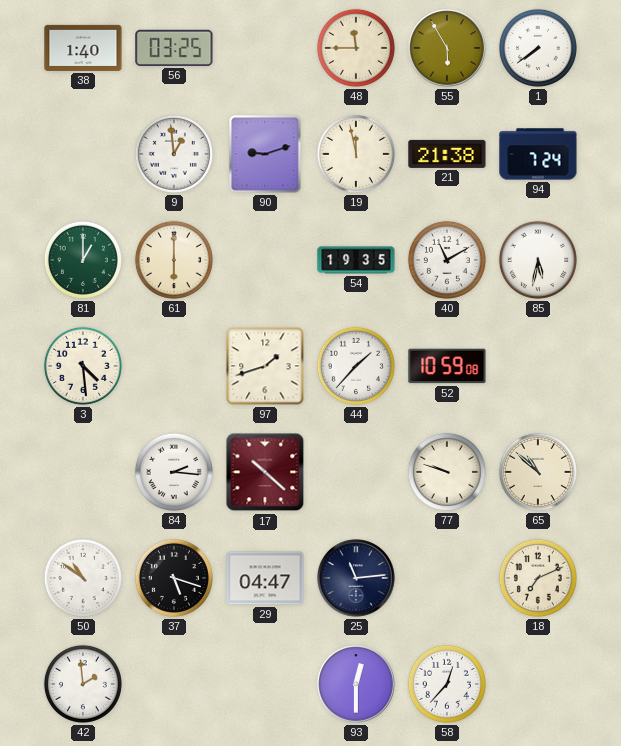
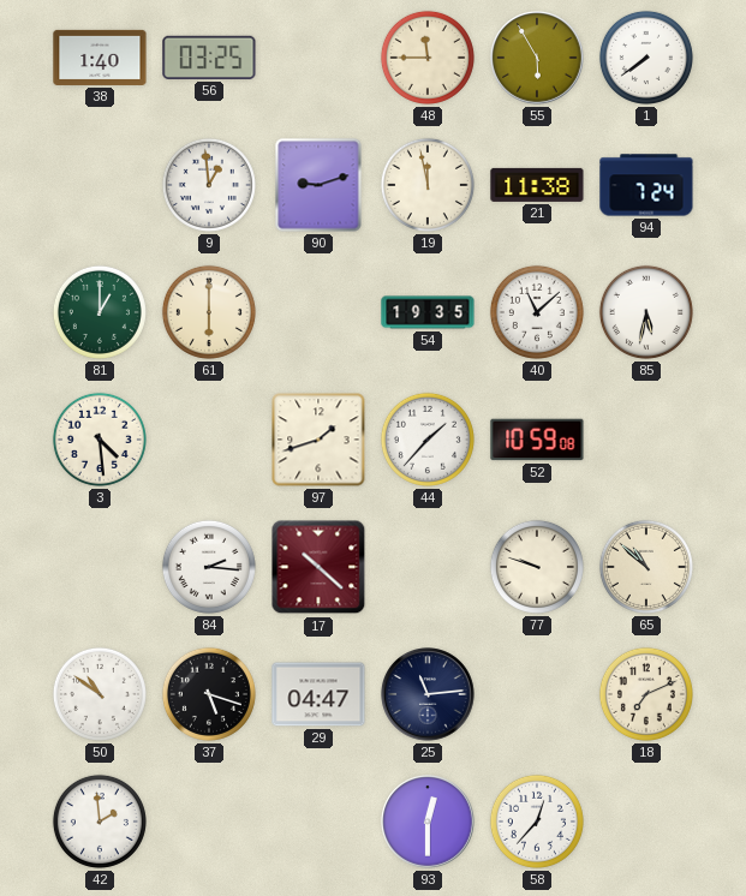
21: 21:38 -> 11:38 (537, 185)
40: 11:10 -> 11:08 (537, 312)
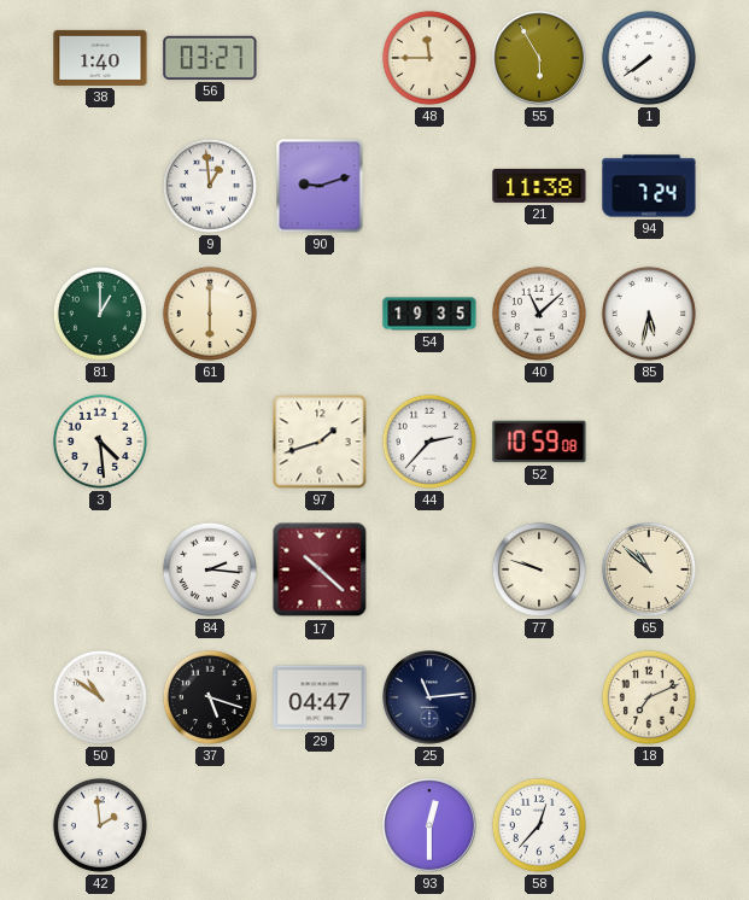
56: 03:25 -> 03:27 (210, 58)
19: 11:58 -> none (428, 185)
44: 1:37 -> 2:37 (429, 442)
